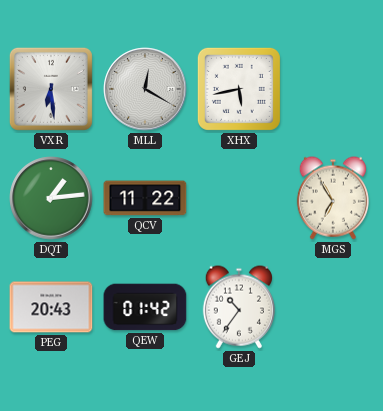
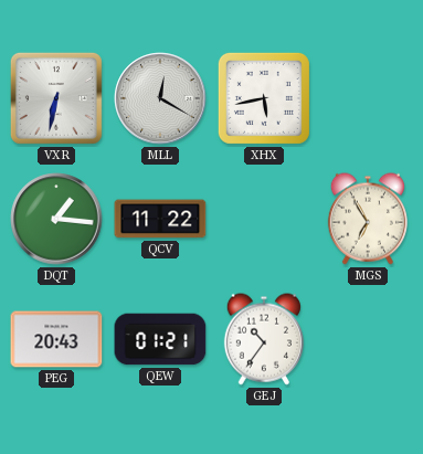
VXR: 6:29 -> 6:32 (56, 98)
DQT: 1:14 -> 1:16 (56, 219)
QEW: 01:42 -> 01:21 (160, 339)
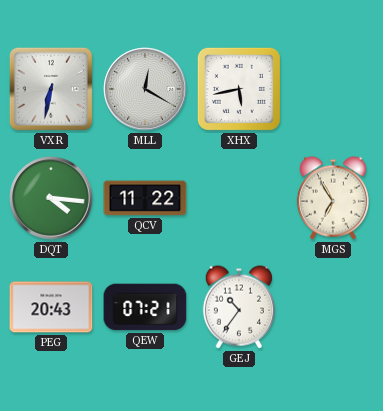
DQT: 1:16 -> 4:16 (51, 198)
QEW: 01:21 -> 07:21 (145, 307)
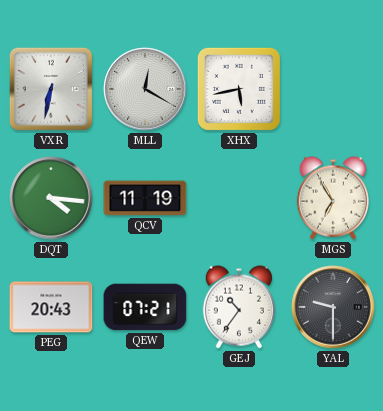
QCV: 11:22 -> 11:19 (145, 198)
YAL: none -> 9:30 (333, 307)
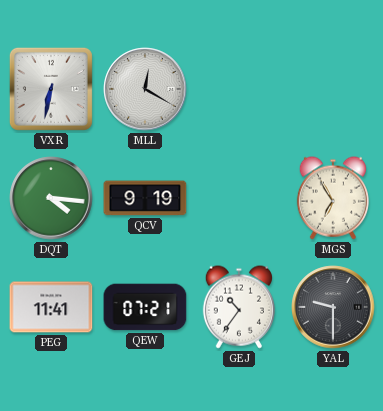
XHX: 5:43 -> none (239, 89)
QCV: 11:19 -> 9:19 (145, 198)
PEG: 20:43 -> 11:41 (51, 307)
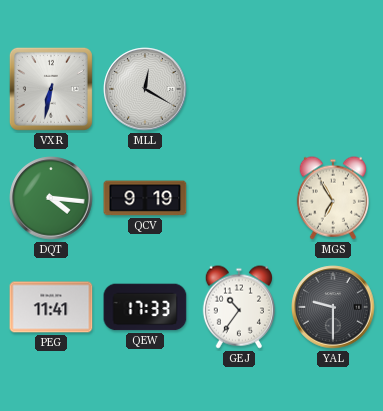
QEW: 07:21 -> 17:33 (145, 307)
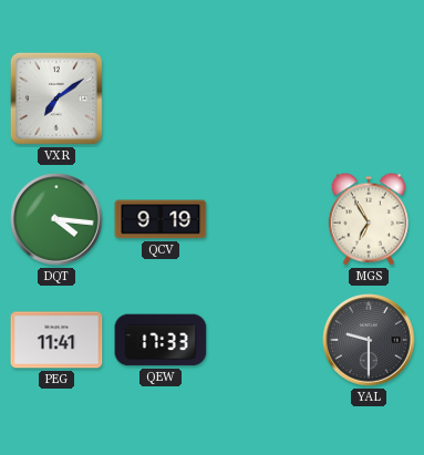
VXR: 6:32 -> 7:09 (56, 99)
MLL: 12:20 -> none (145, 89)
GEJ: 10:36 -> none (239, 307)
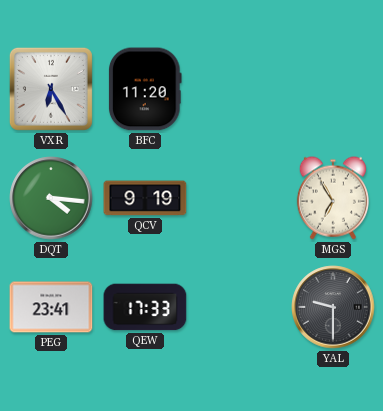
VXR: 7:09 -> 6:25 (51, 89)
BFC: none -> 11:20 (145, 89)
PEG: 11:41 -> 23:41 (51, 307)
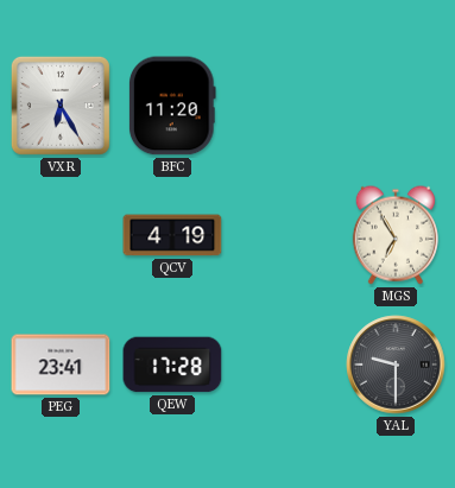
DQT: 4:16 -> none (51, 198)
QCV: 9:19 -> 4:19 (172, 235)
QEW: 17:33 -> 17:28 (172, 365)
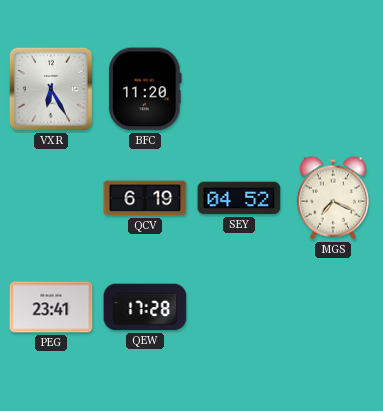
QCV: 4:19 -> 6:19 (145, 198)
SEY: none -> 04:52 (239, 198)
MGS: 6:55 -> 7:19 (333, 198)
YAL: 9:30 -> none (396, 365)
